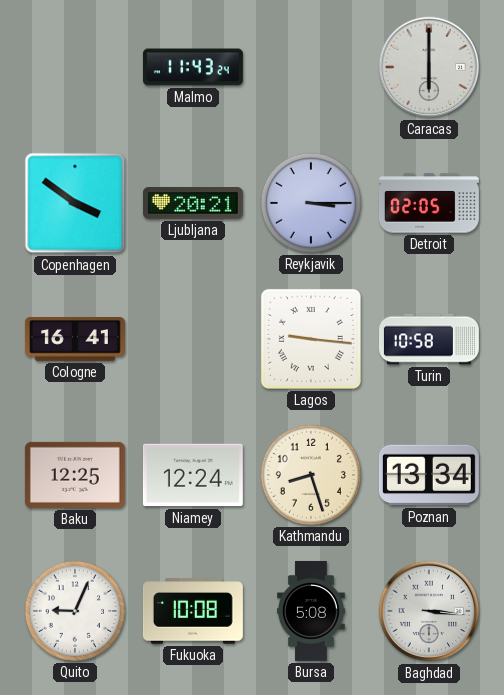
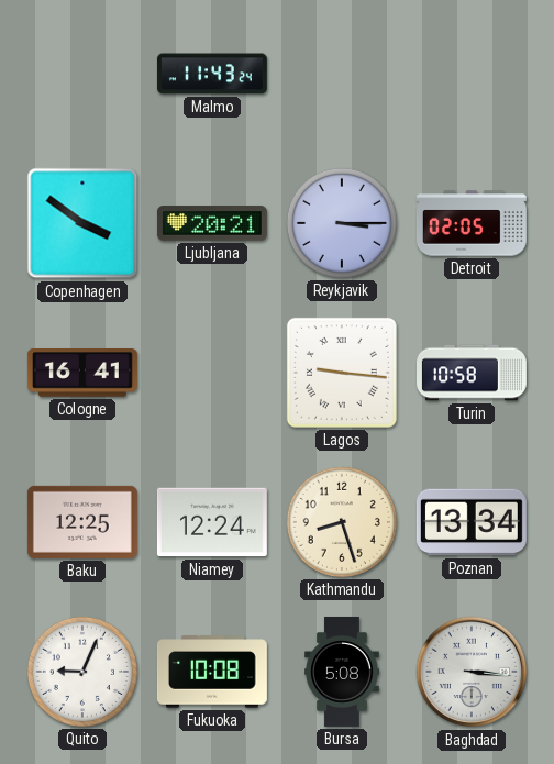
Caracas: 6:00 -> none (429, 67)
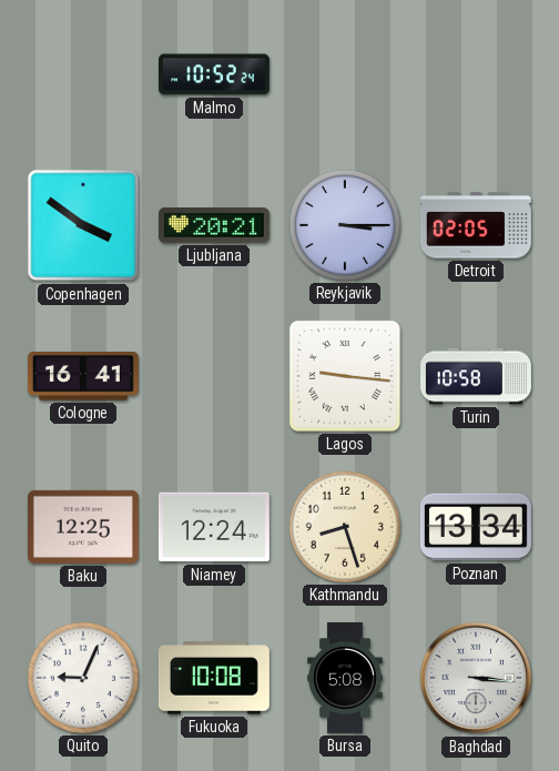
Malmo: 11:43 -> 10:52 (214, 74)
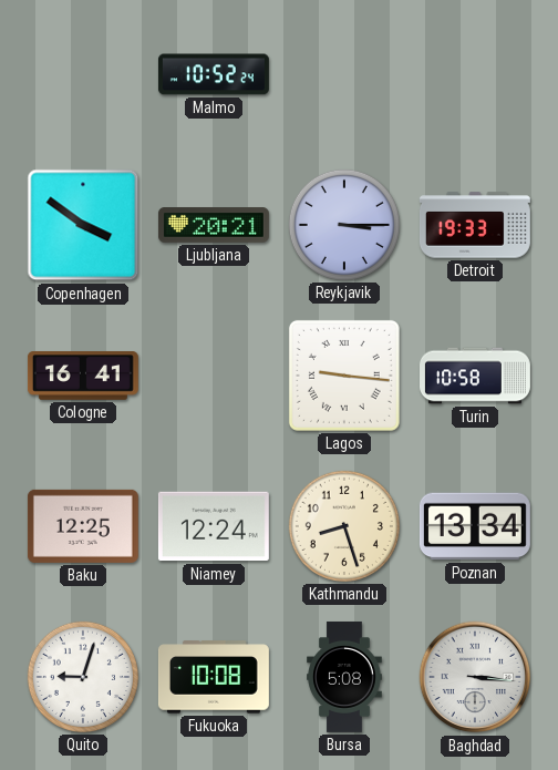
Detroit: 02:05 -> 19:33 (475, 225)
Quito: 9:04 -> 9:03 (83, 677)
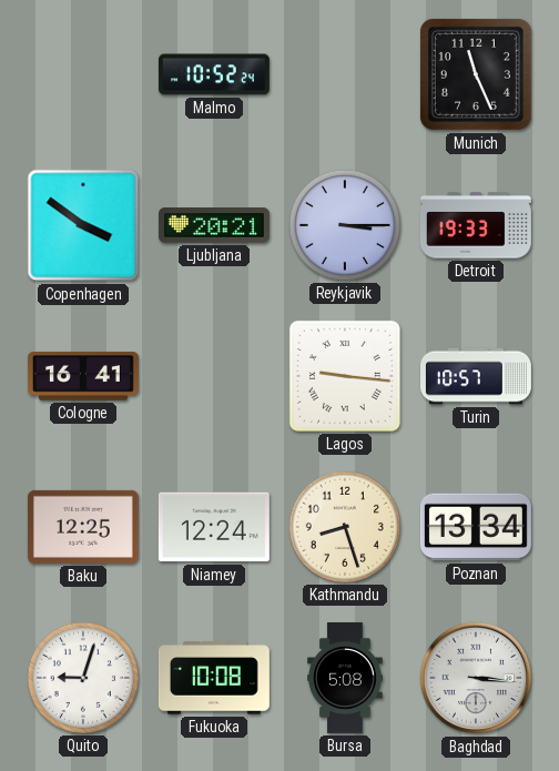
Munich: none -> 11:26 (476, 74)
Turin: 10:58 -> 10:57 (477, 376)
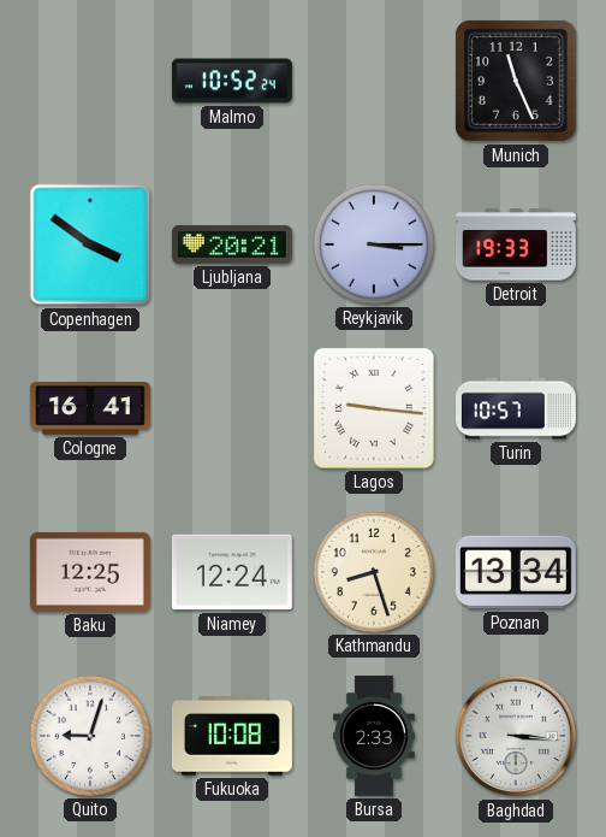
Bursa: 5:08 -> 2:33 (374, 736)
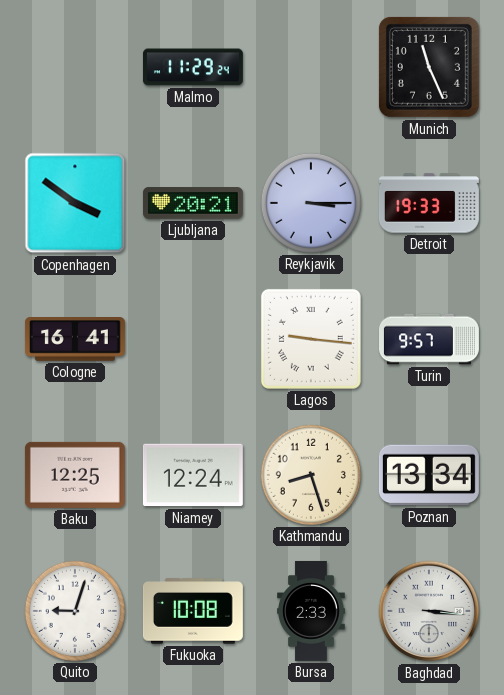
Malmo: 10:52 -> 11:29 (193, 67)
Turin: 10:57 -> 9:57 (430, 339)
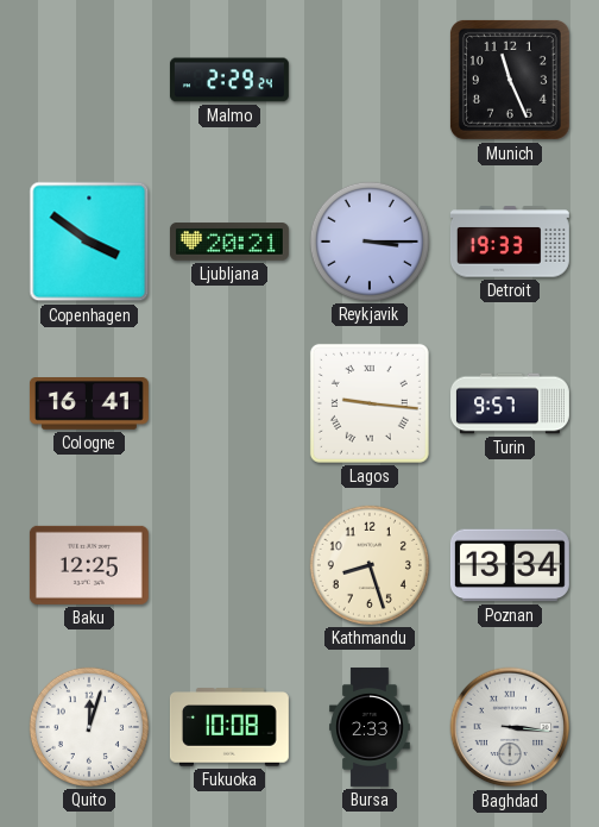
Malmo: 11:29 -> 2:29 (229, 80)
Niamey: 12:24 -> none (193, 475)
Quito: 9:03 -> 12:03 (89, 727)
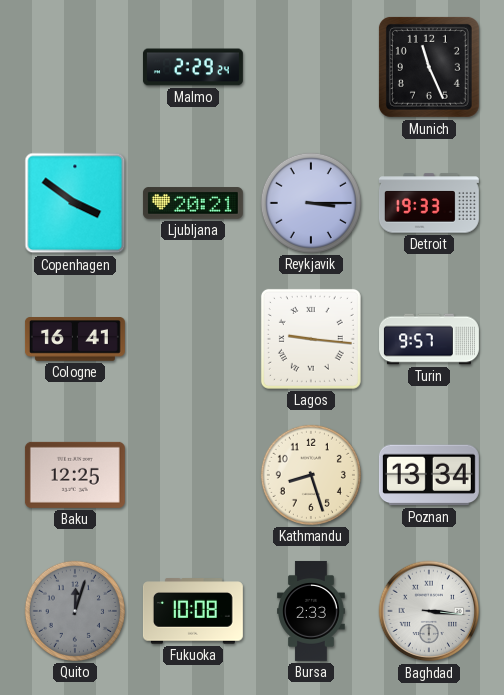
Quito dial: white -> grey (75, 611)
